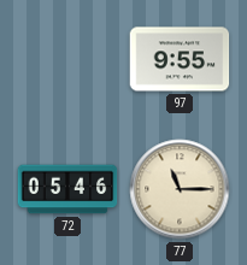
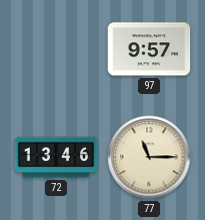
97: 9:55 -> 9:57 (149, 49)
72: 05:46 -> 13:46 (56, 157)
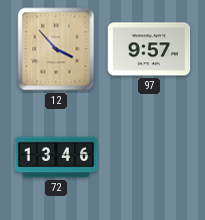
12: none -> 3:53 (56, 49)
77: 11:15 -> none (149, 157)
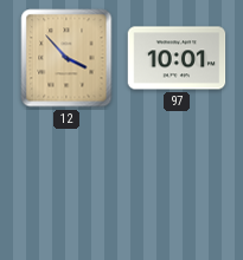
97: 9:57 -> 10:01 (177, 58)
72: 13:46 -> none (56, 157)
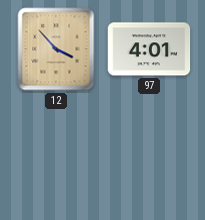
97: 10:01 -> 4:01 (149, 49)
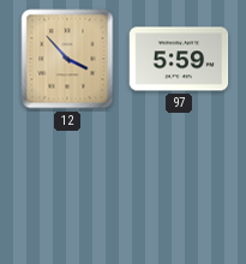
97: 4:01 -> 5:59 (179, 59)
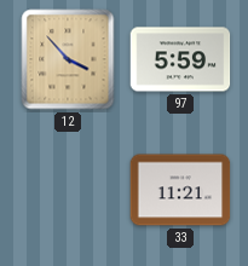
33: none -> 11:21 (180, 190)
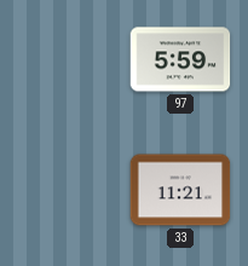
12: 3:53 -> none (68, 59)
